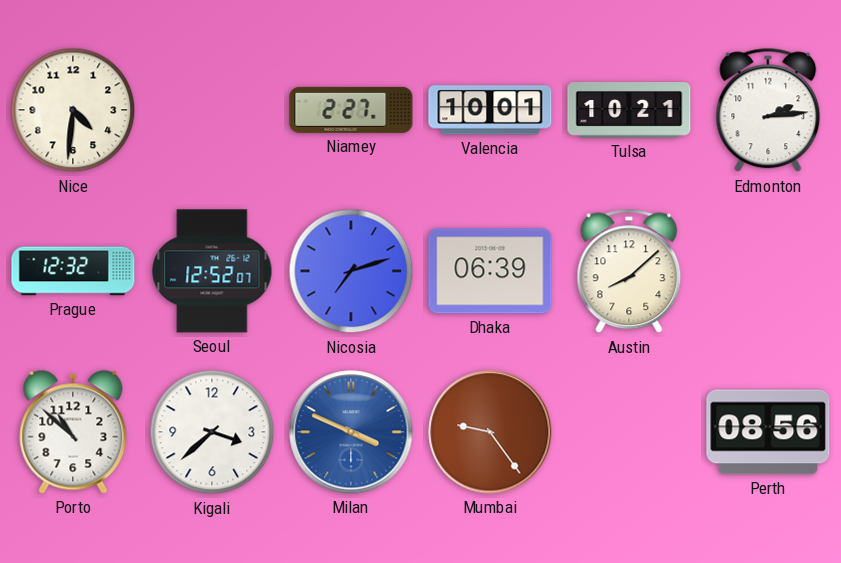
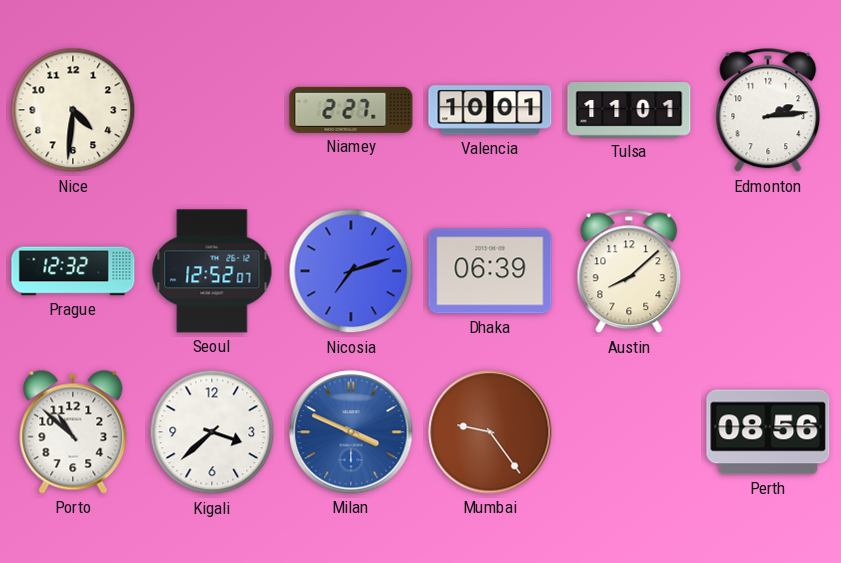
Tulsa: 10:21 -> 11:01 (629, 110)
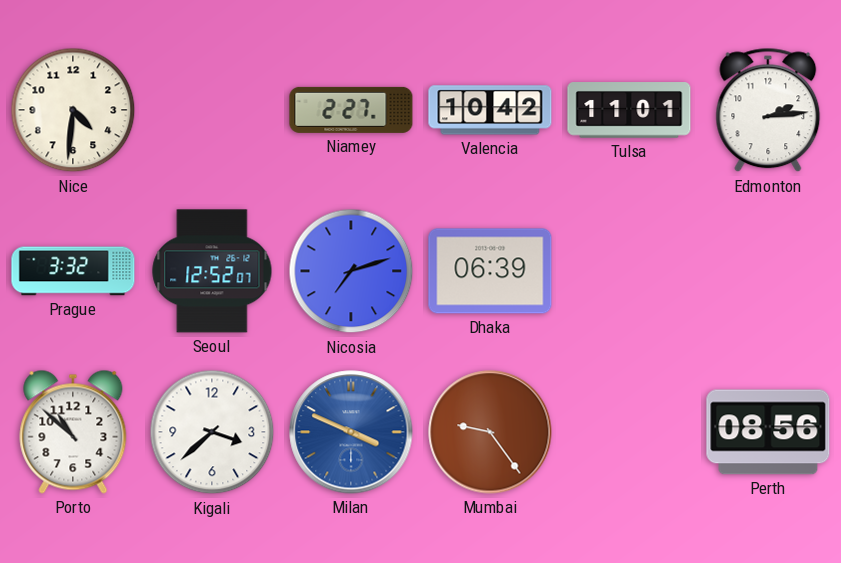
Valencia: 10:01 -> 10:42 (490, 110)
Prague: 12:32 -> 3:32 (73, 271)
Austin: 8:08 -> none (629, 271)
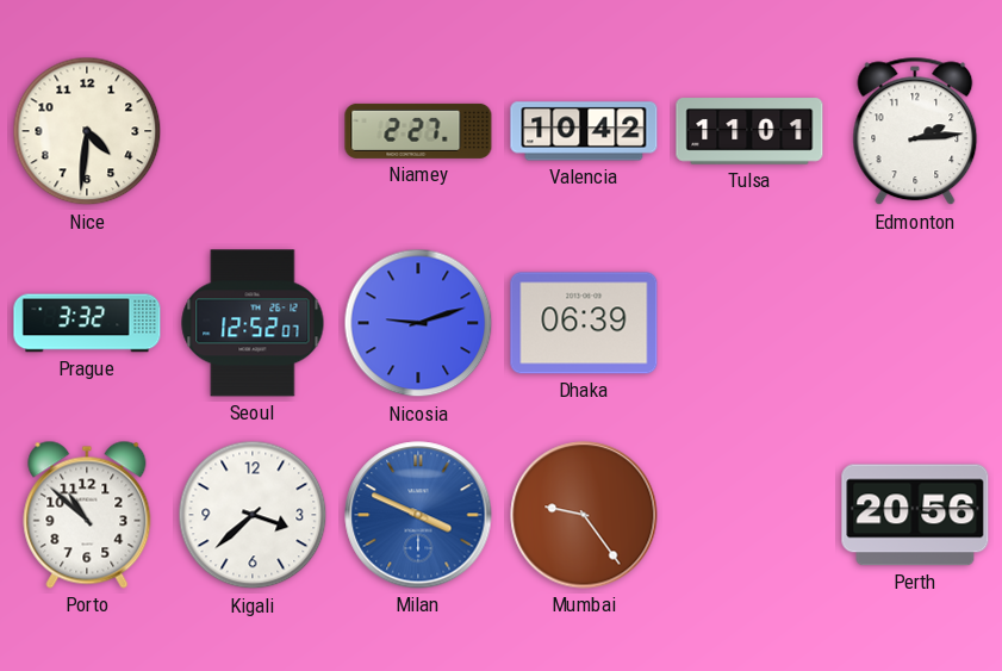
Nicosia: 7:12 -> 9:12 (418, 323)
Perth: 08:56 -> 20:56 (915, 515)
